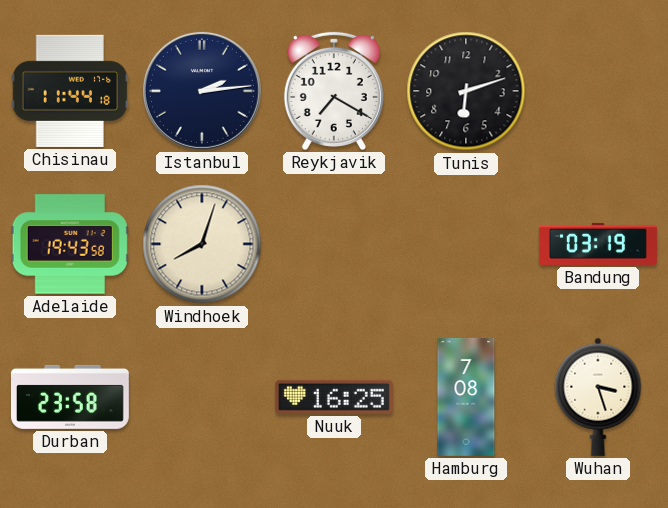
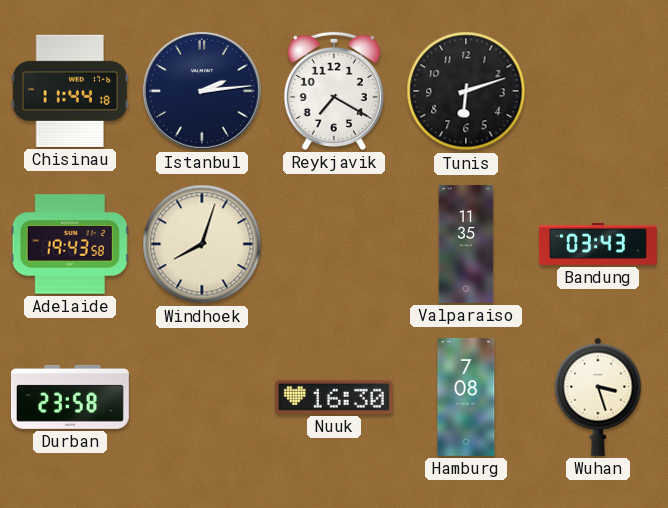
Valparaiso: none -> 11:35 (466, 244)
Bandung: 03:19 -> 03:43 (598, 244)
Nuuk: 16:25 -> 16:30 (334, 397)
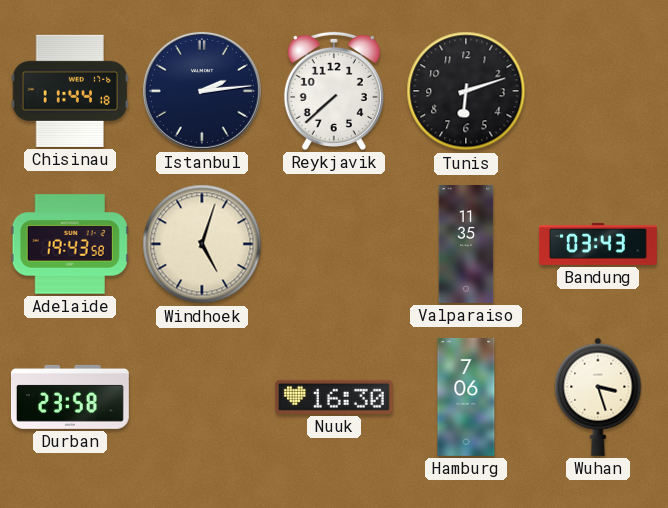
Reykjavik: 7:20 -> 7:38 (334, 91)
Windhoek: 8:03 -> 5:03 (202, 244)
Hamburg: 7:08 -> 7:06 (466, 397)
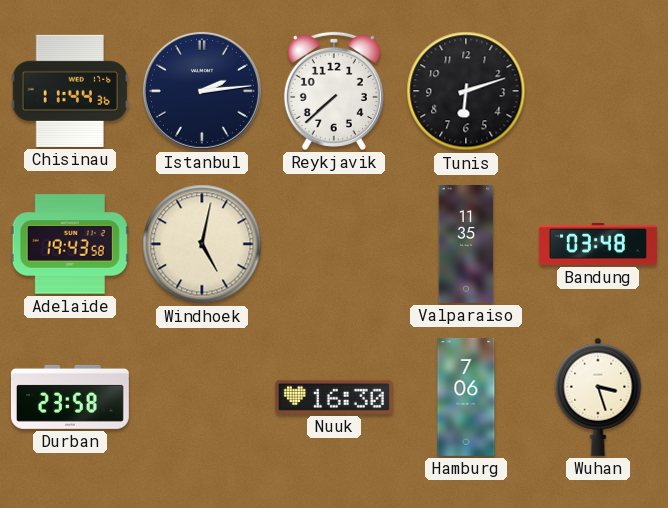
Chisinau: 11:44:18 -> 11:44:36 (70, 91)
Windhoek: 5:03 -> 5:02 (202, 244)
Bandung: 03:43 -> 03:48 (598, 244)
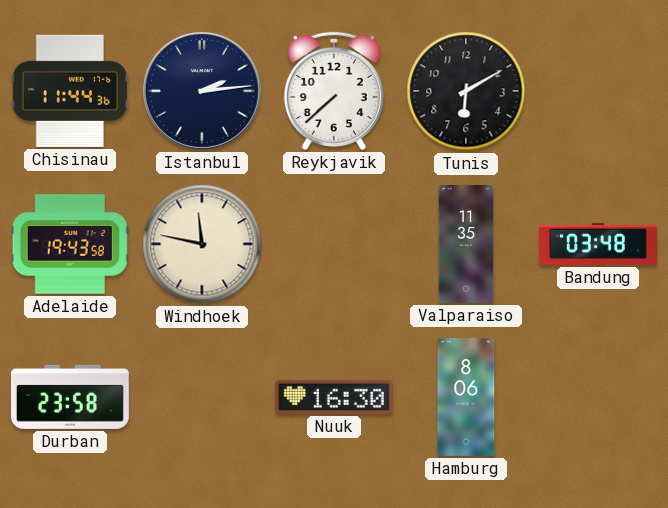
Tunis: 6:12 -> 6:10 (466, 91)
Windhoek: 5:02 -> 11:47 (202, 244)
Hamburg: 7:06 -> 8:06 (466, 397)
Wuhan: 3:27 -> none (598, 397)
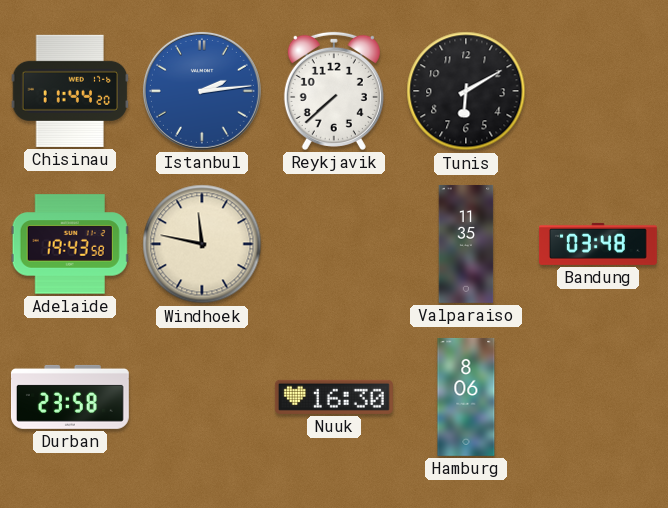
Chisinau: 11:44:36 -> 11:44:20 (70, 91)
Istanbul dial: navy -> blue (202, 91)
